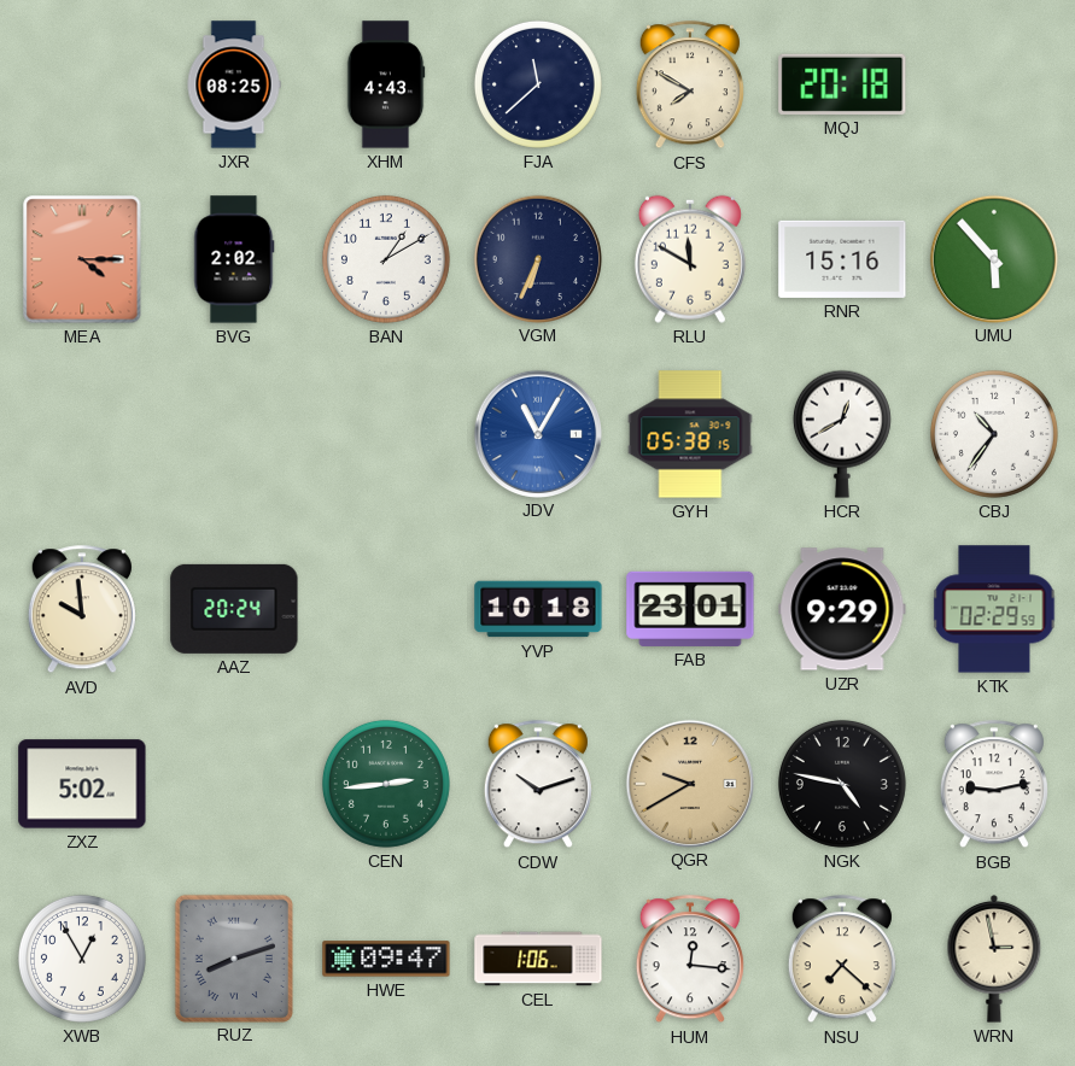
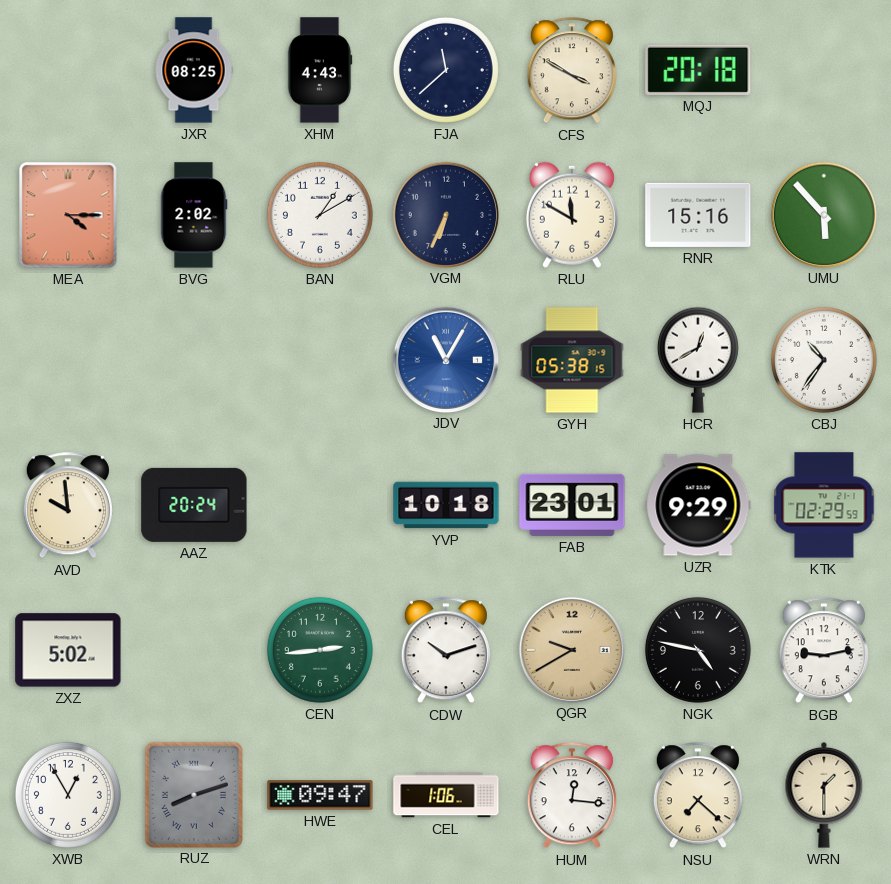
CFS: 7:50 -> 3:50 (572, 71)
WRN: 2:58 -> 1:30 (824, 795)
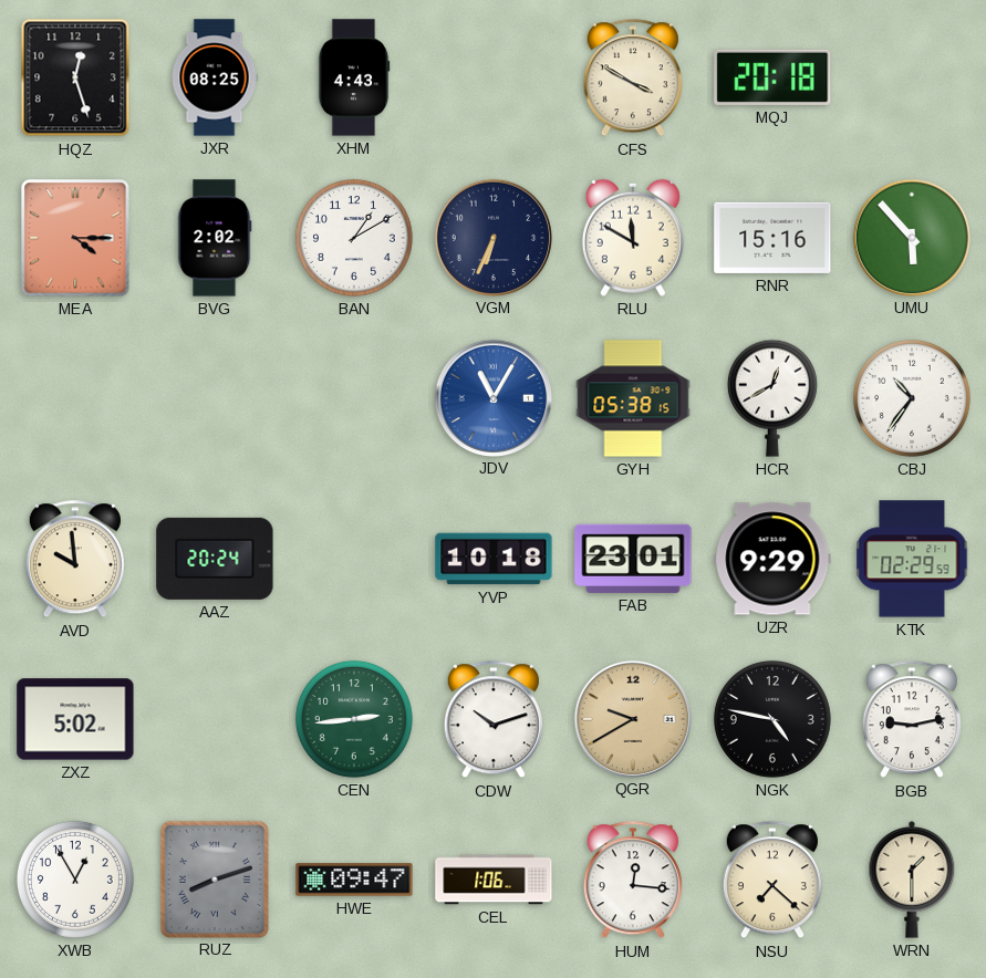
HQZ: none -> 12:27 (75, 77)
FJA: 11:38 -> none (446, 70)
